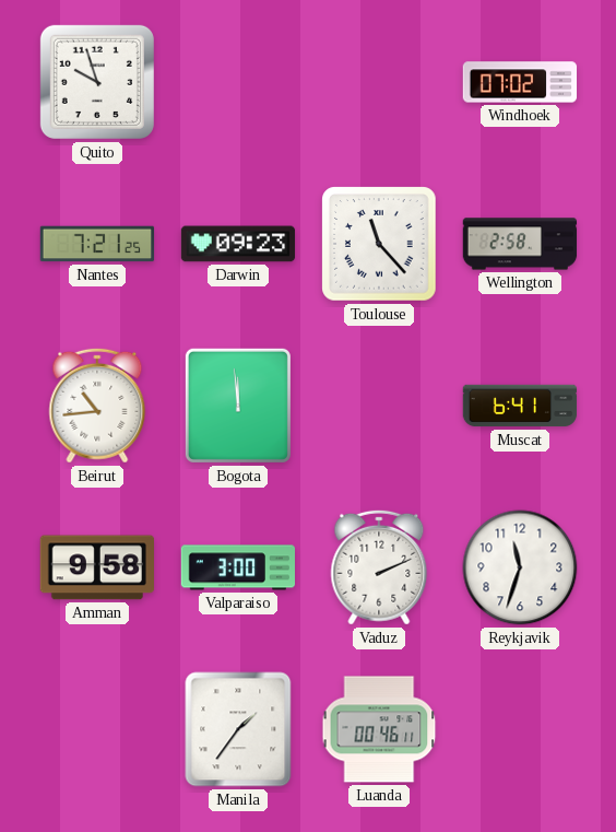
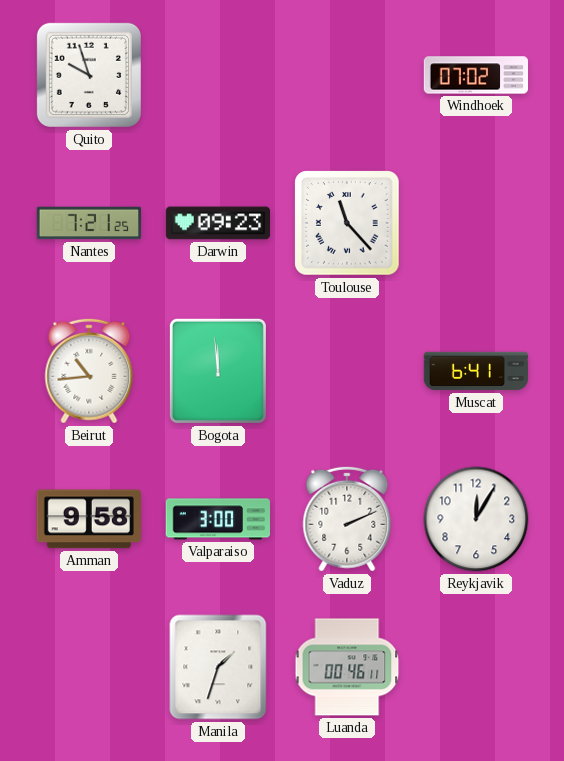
Wellington: 2:58 -> none (520, 244)
Reykjavik: 11:33 -> 12:05 (476, 519)
Manila: 1:36 -> 1:33 (218, 667)
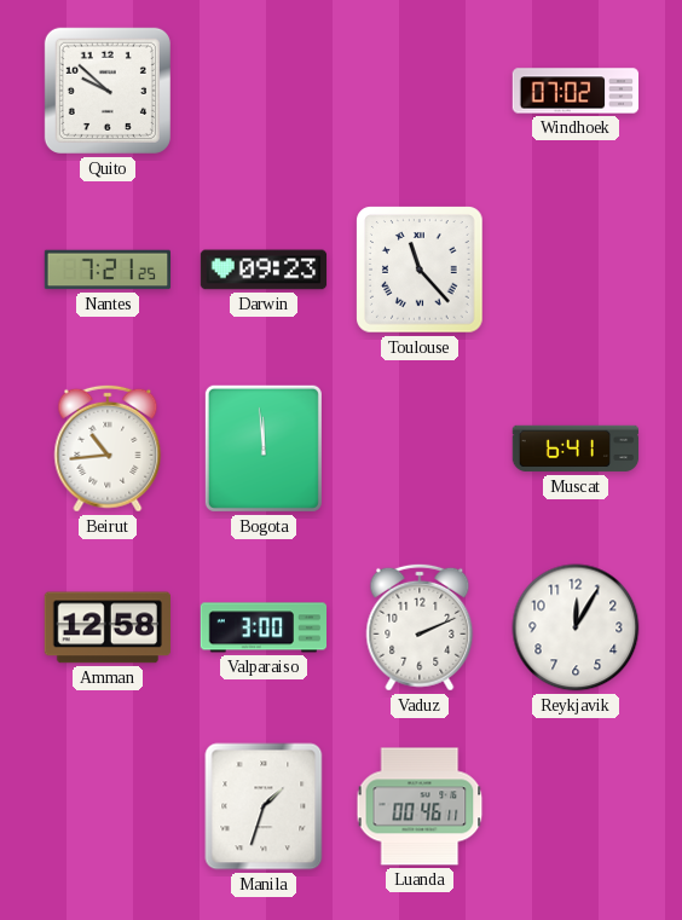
Quito: 9:57 -> 9:52 (108, 91)
Amman: 9:58 -> 12:58 (106, 627)
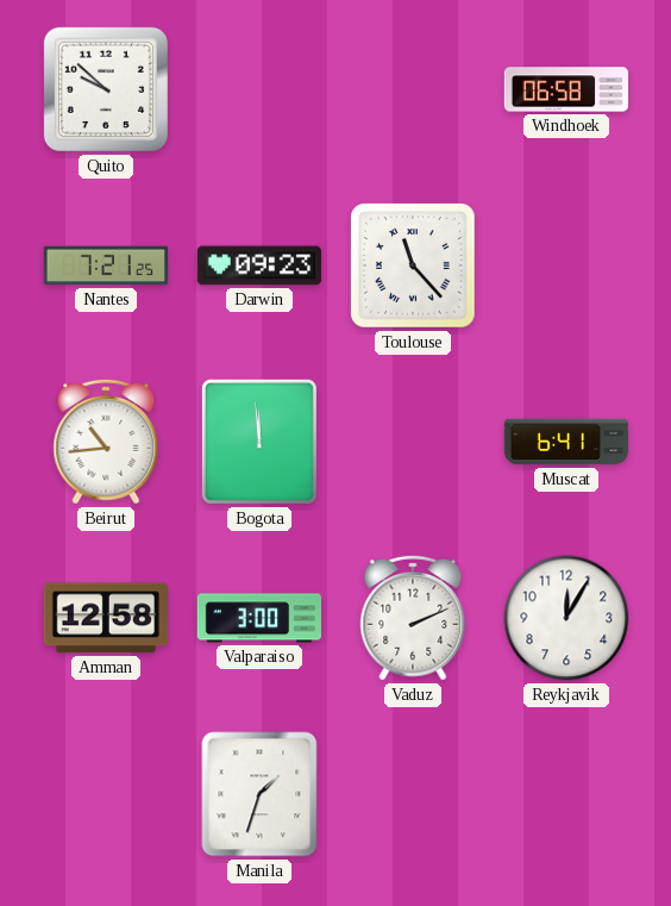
Windhoek: 07:02 -> 06:58 (566, 89)
Luanda: 00:46 -> none (420, 806)
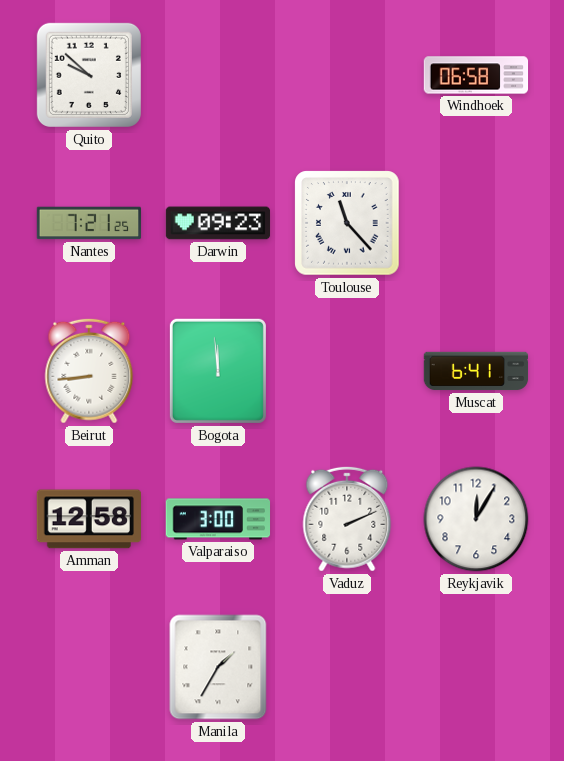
Beirut: 10:44 -> 8:44 (89, 371)
Manila: 1:33 -> 1:35 (218, 667)
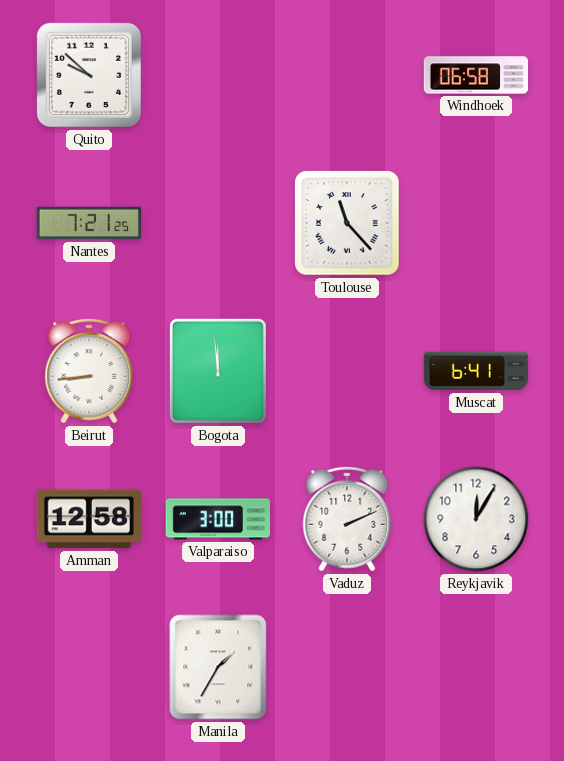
Darwin: 09:23 -> none (218, 223)
